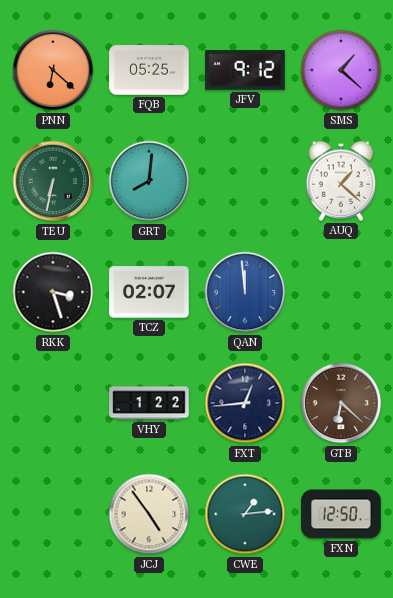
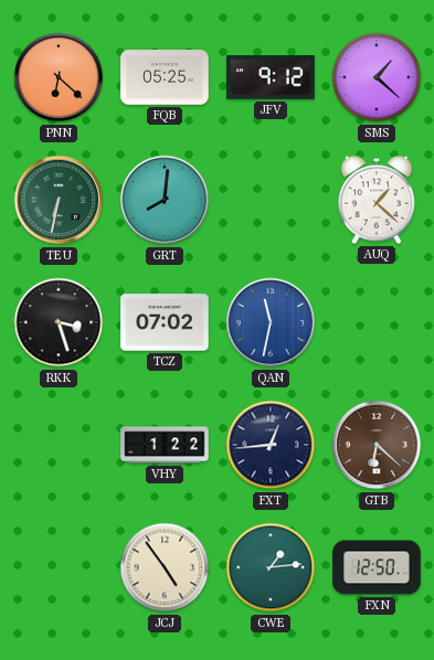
TCZ: 02:07 -> 07:02 (165, 322)
QAN: 11:59 -> 11:32 (271, 322)
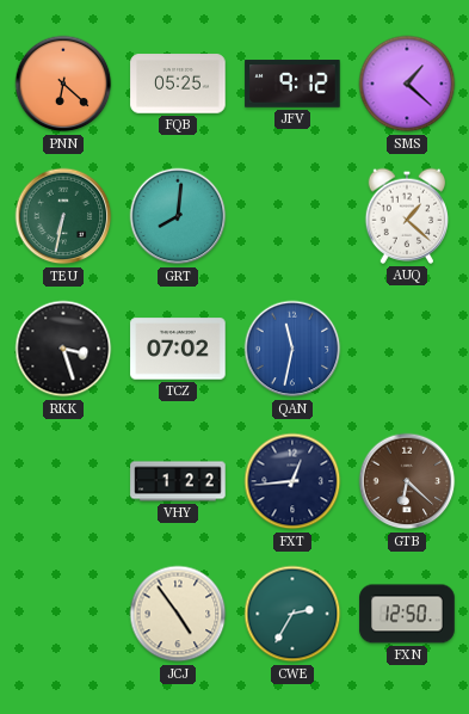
CWE: 1:14 -> 2:35 (292, 614)
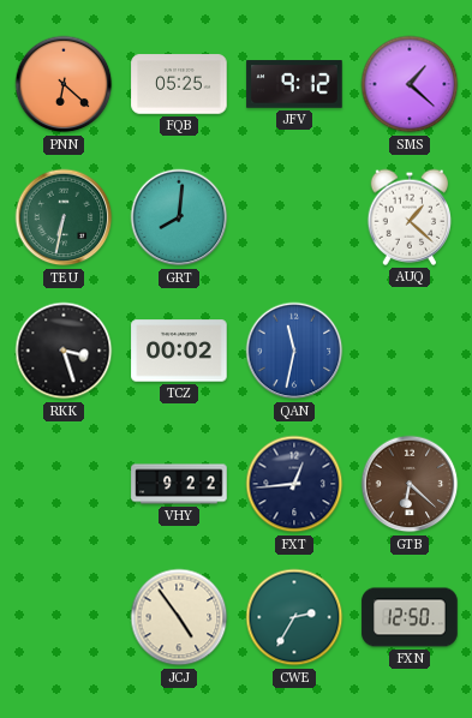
TCZ: 07:02 -> 00:02 (179, 351)
VHY: 1:22 -> 9:22 (179, 484)
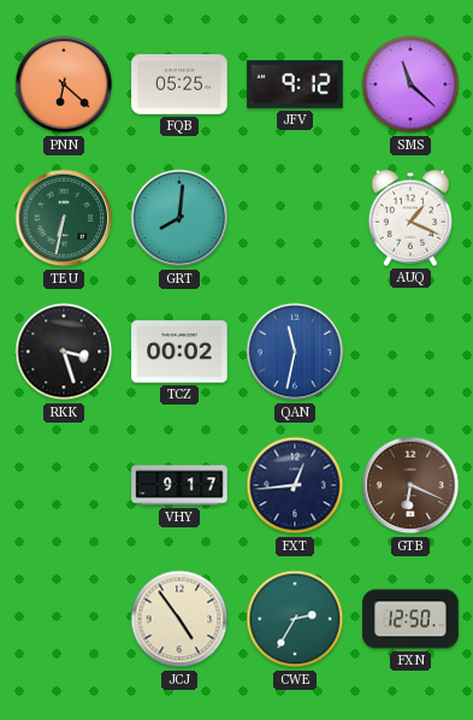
SMS: 1:22 -> 11:22 (410, 84)
AUQ: 1:22 -> 1:19 (410, 218)
VHY: 9:22 -> 9:17 (179, 485)
GTB: 6:22 -> 6:19 (410, 485)
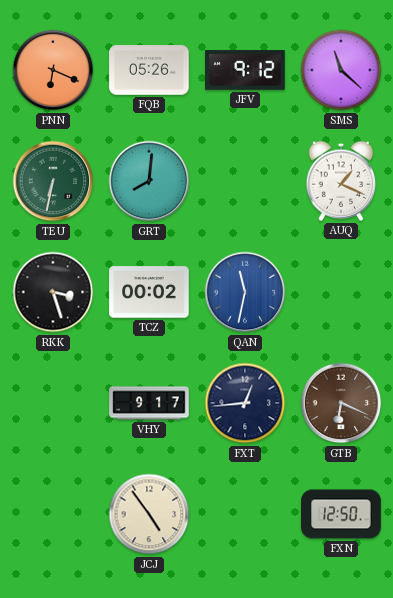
PNN: 6:22 -> 6:19 (53, 70)
FQB: 05:25 -> 05:26 (149, 70)
CWE: 2:35 -> none (295, 619)
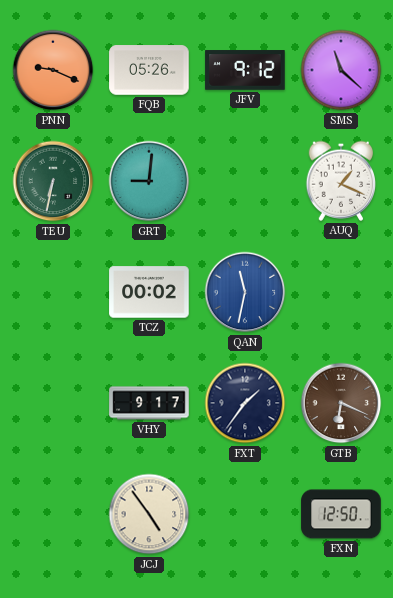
PNN: 6:19 -> 9:19 (53, 70)
GRT: 8:01 -> 9:01 (149, 181)
RKK: 3:27 -> none (53, 292)
FXT: 12:44 -> 1:36 (245, 403)
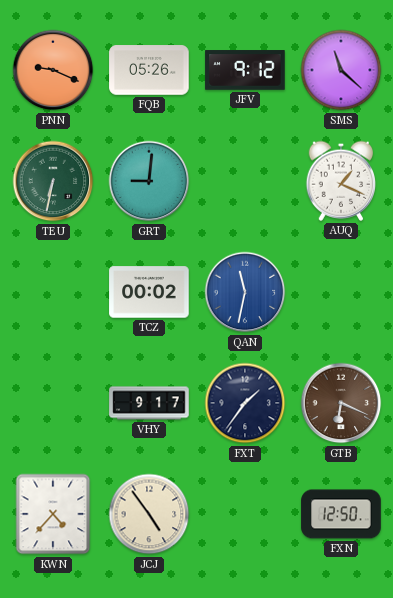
KWN: none -> 4:37 (53, 514)
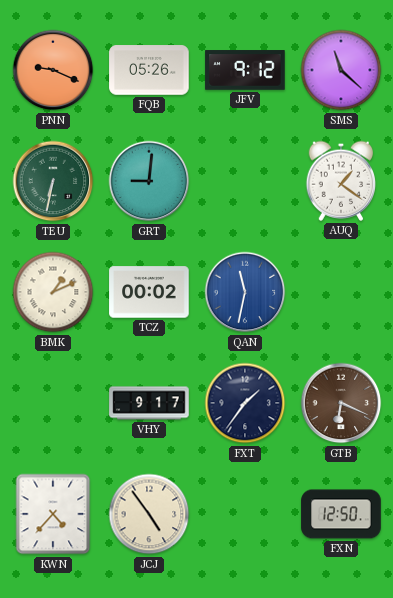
AUQ: 1:19 -> 1:21 (341, 181)
BMK: none -> 1:11 (53, 292)
